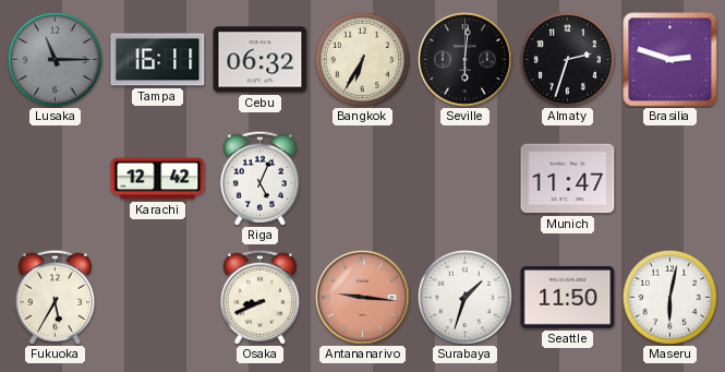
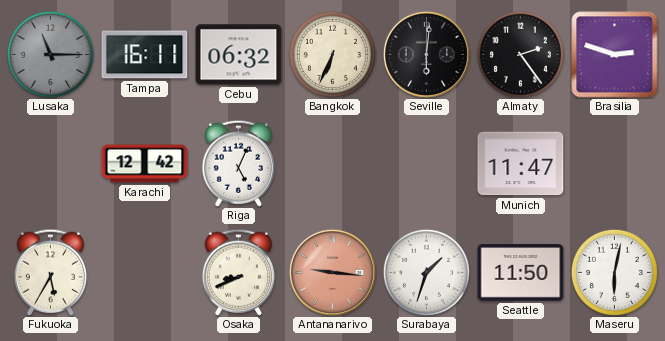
Bangkok: 6:35 -> 6:34 (332, 54)
Almaty: 2:33 -> 2:24 (520, 54)
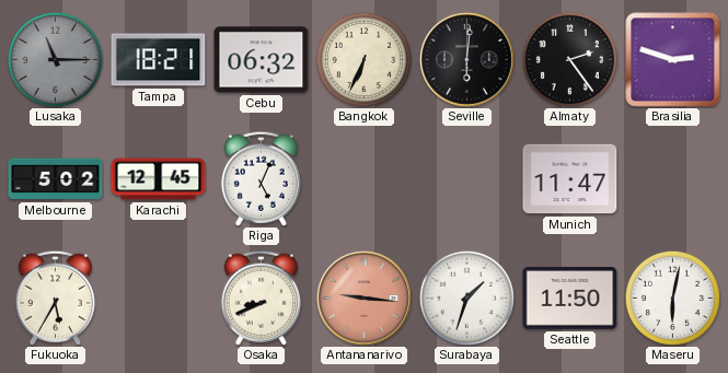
Tampa: 16:11 -> 18:21 (159, 60)
Melbourne: none -> 5:02 (56, 179)
Karachi: 12:42 -> 12:45 (159, 179)
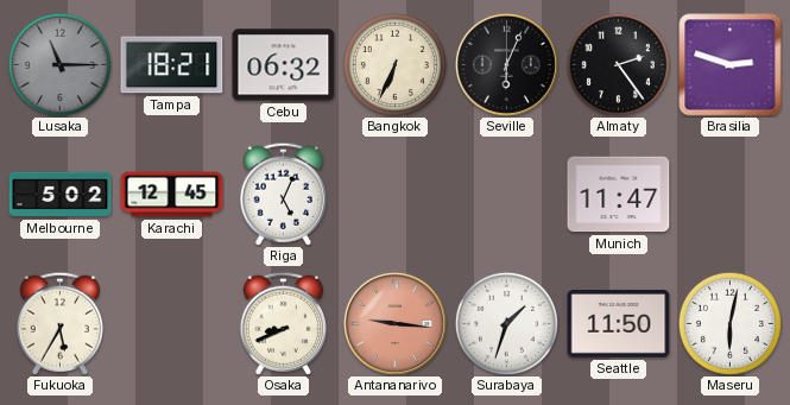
Seville: 6:01 -> 6:04 (506, 64)
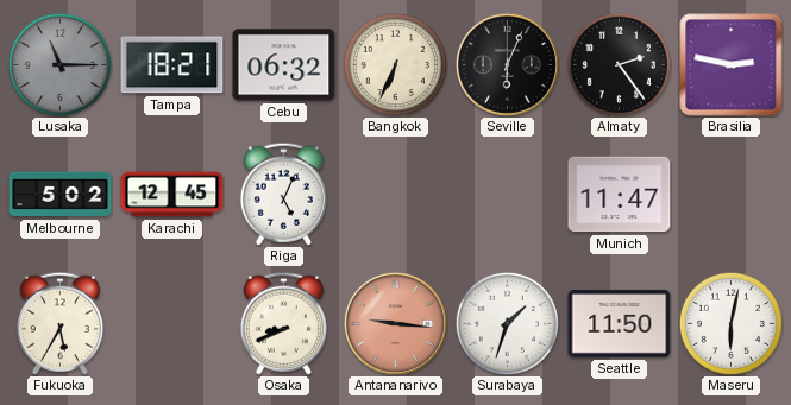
Brasilia: 2:48 -> 2:47 (732, 65)
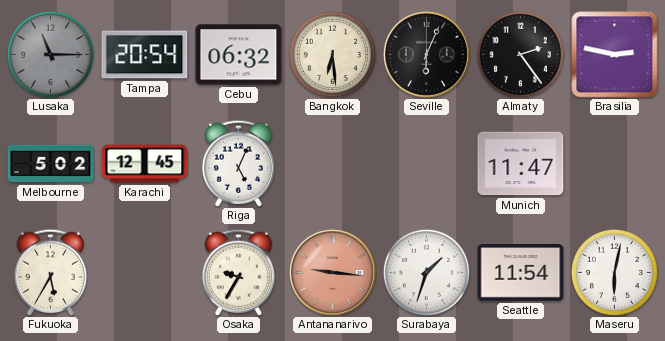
Tampa: 18:21 -> 20:54 (145, 55)
Bangkok: 6:34 -> 6:29 (332, 54)
Osaka: 8:41 -> 9:35 (238, 272)
Seattle: 11:50 -> 11:54 (521, 273)
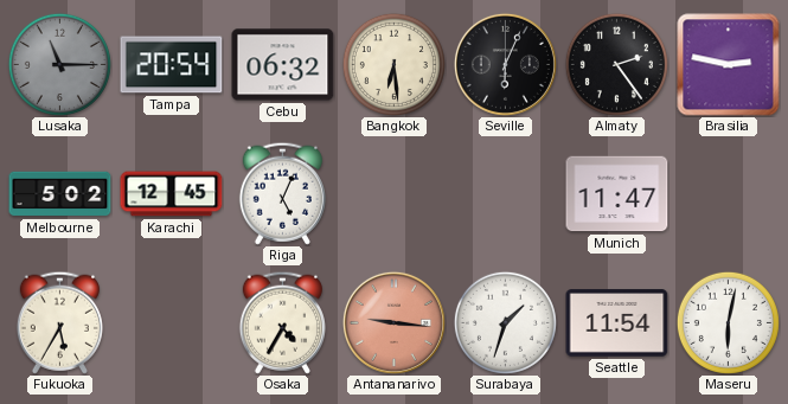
Osaka: 9:35 -> 4:35 (282, 322)
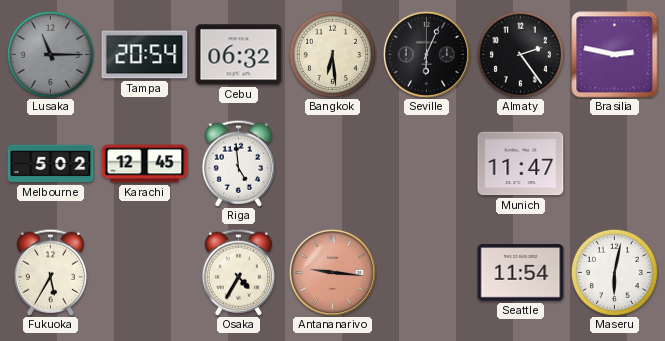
Riga: 5:04 -> 4:59 (238, 163)
Surabaya: 1:33 -> none (505, 322)
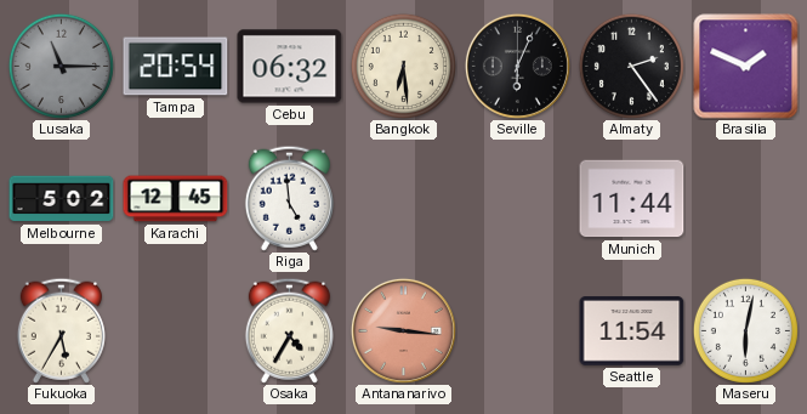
Brasilia: 2:47 -> 1:49 (746, 67)
Munich: 11:47 -> 11:44 (632, 199)
